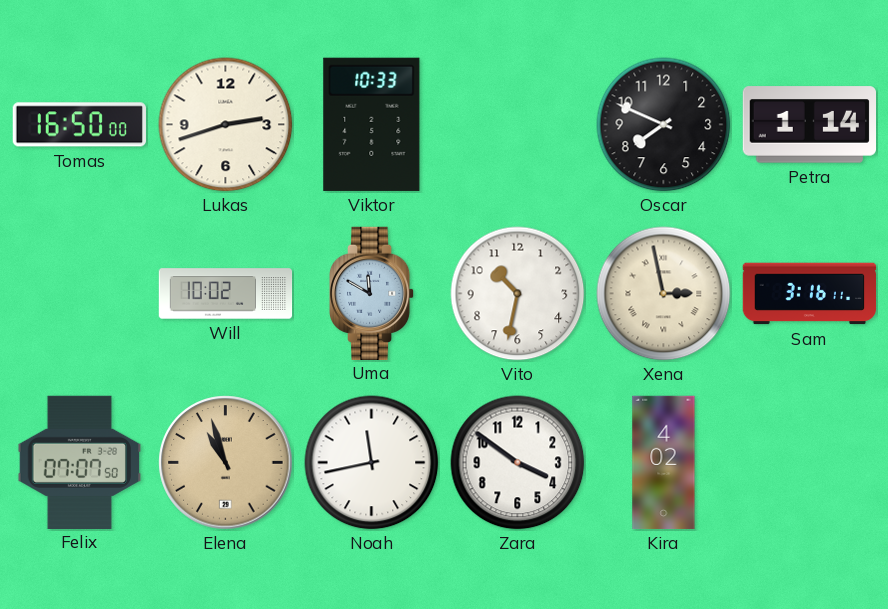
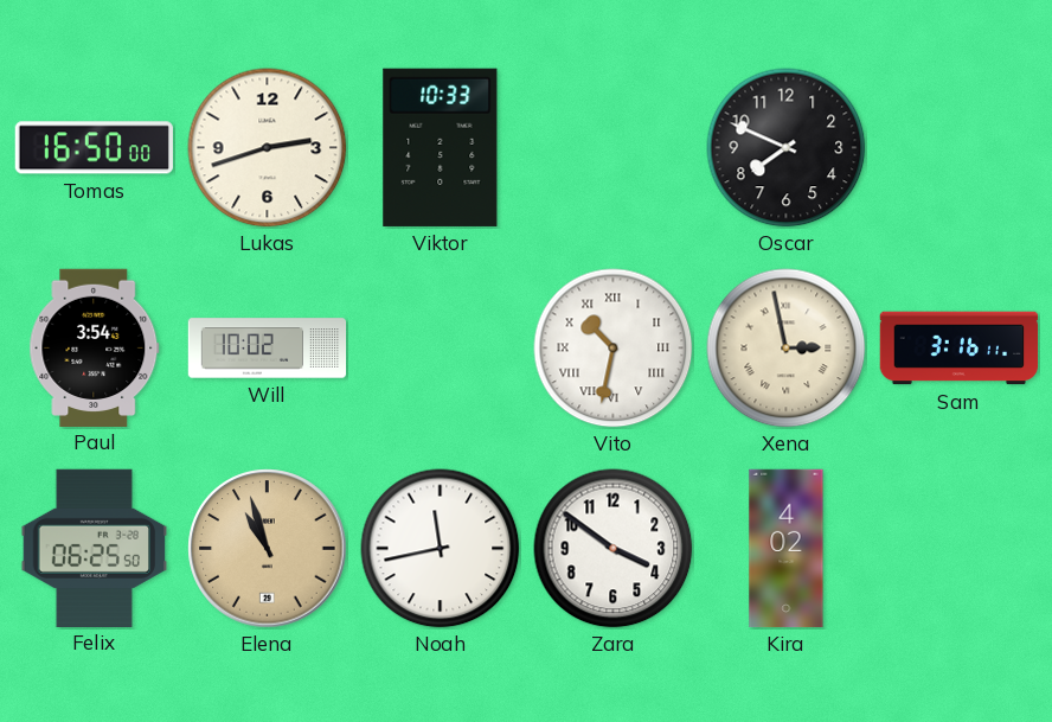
Petra: 1:14 -> none (809, 125)
Paul: none -> 3:54 (95, 347)
Uma: 11:50 -> none (372, 293)
Vito numerals: Arabic -> Roman (614, 349)
Felix: 07:07 -> 06:25 (95, 548)
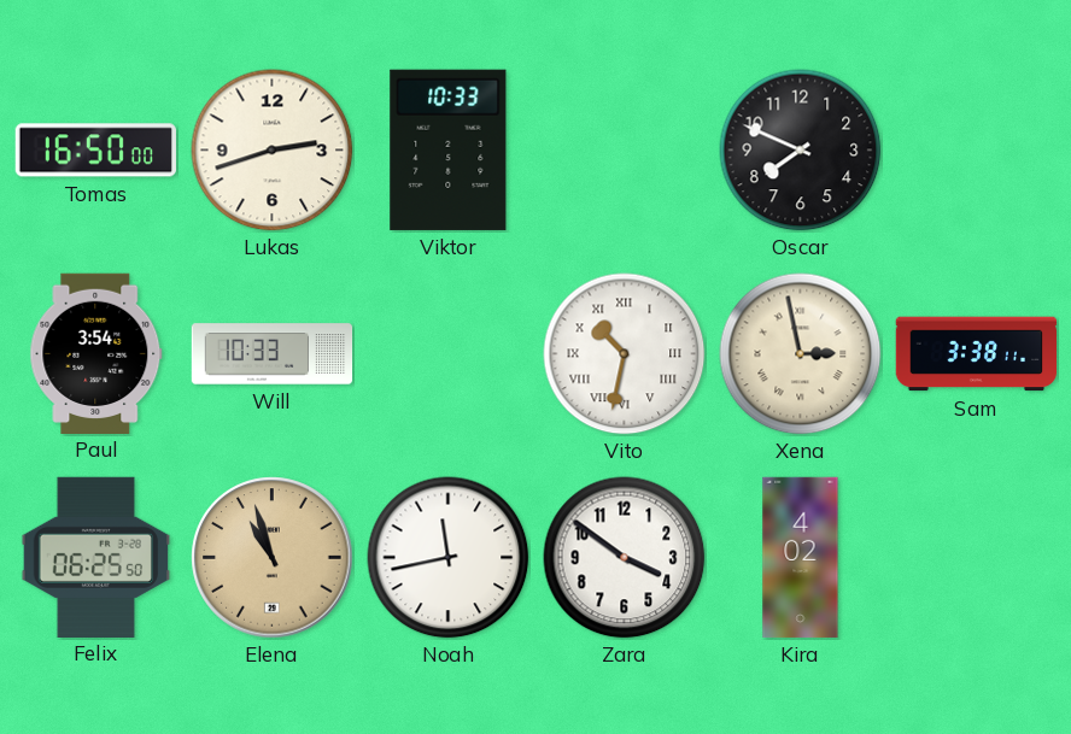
Will: 10:02 -> 10:33 (273, 354)
Sam: 3:16 -> 3:38 (977, 354)
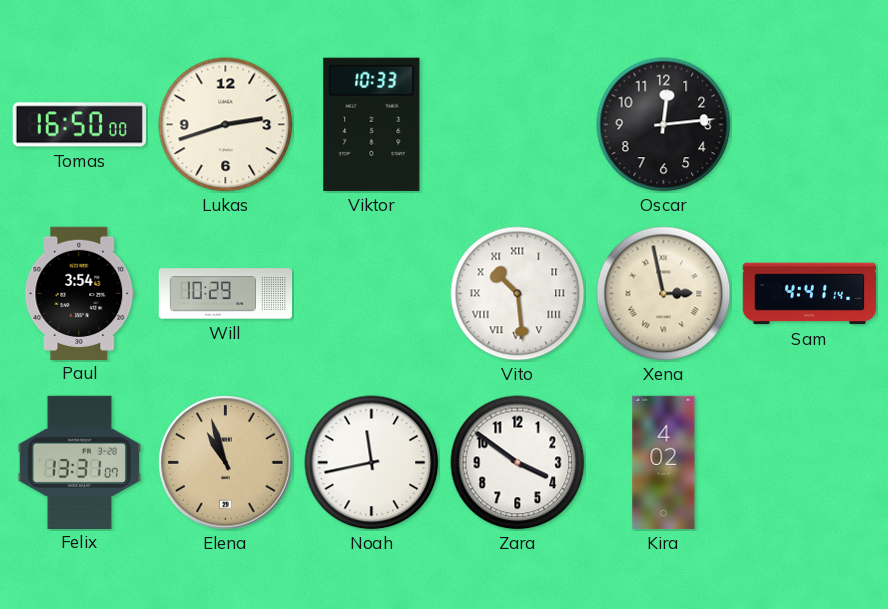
Oscar: 7:49 -> 12:14 (664, 125)
Will: 10:33 -> 10:29 (226, 294)
Vito: 10:32 -> 10:29 (518, 294)
Sam: 3:38 -> 4:41 (810, 294)
Felix: 06:25 -> 13:31 (80, 462)
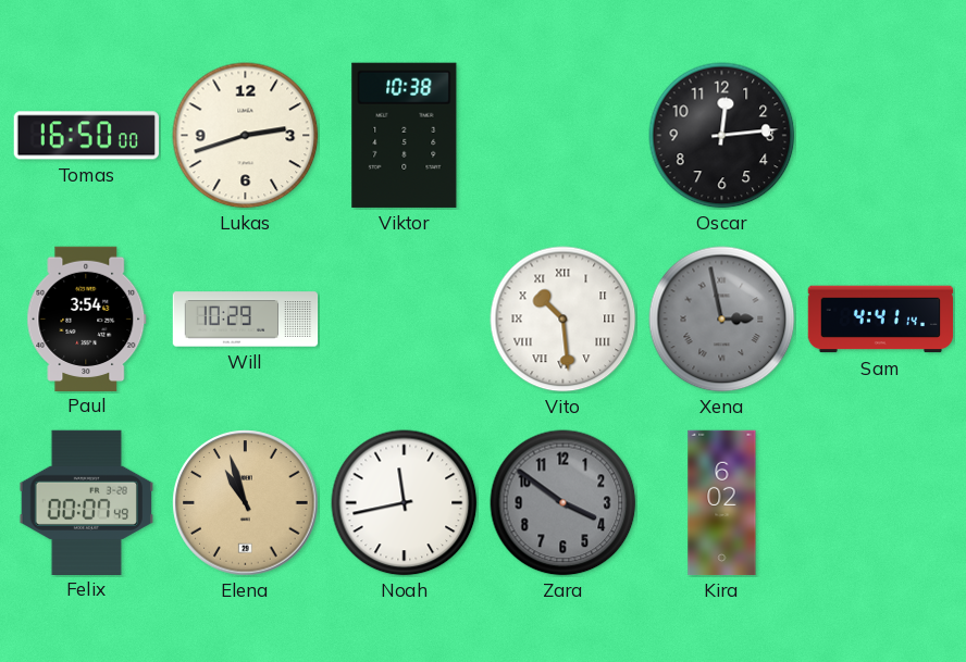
Viktor: 10:33 -> 10:38 (405, 135)
Xena dial: cream -> grey (722, 320)
Felix: 13:31 -> 00:07 (87, 502)
Zara dial: white -> grey (563, 503)
Kira: 4:02 -> 6:02 (722, 503)
